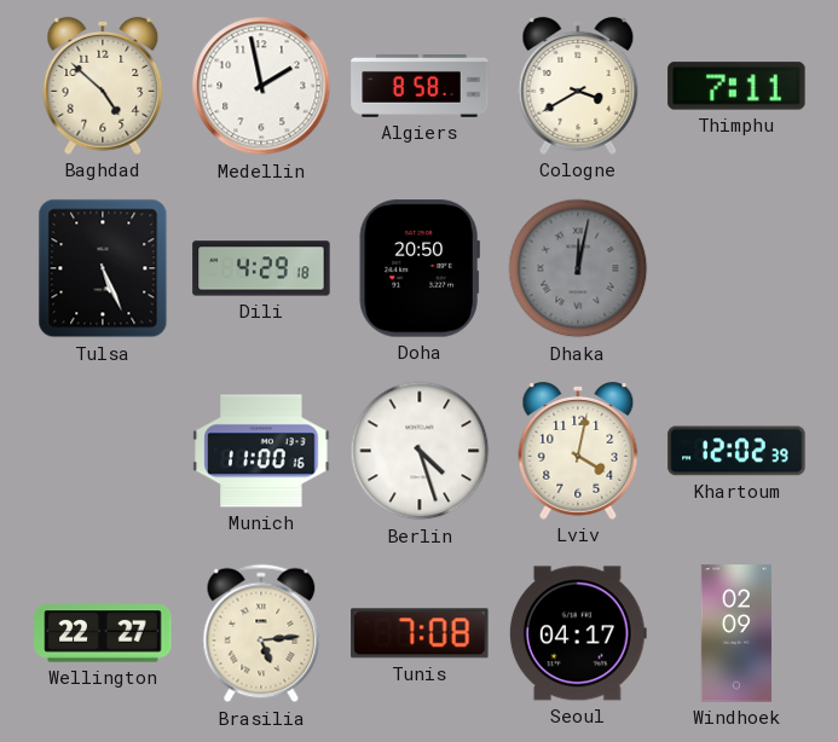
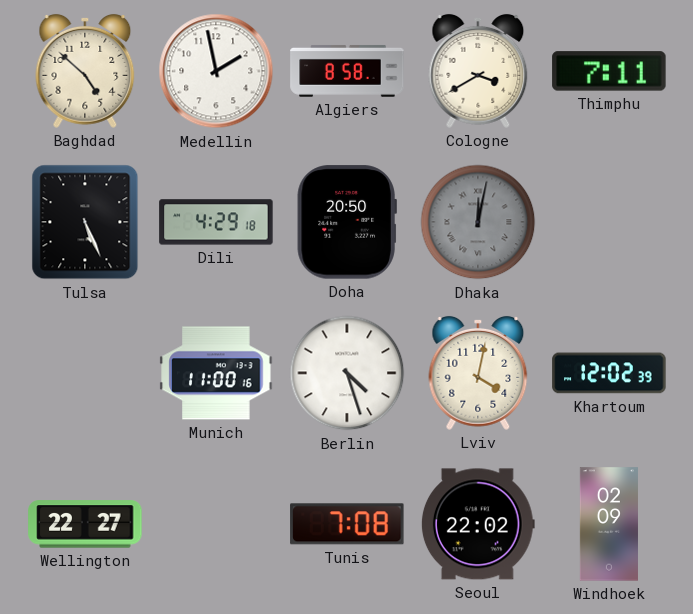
Brasilia: 5:14 -> none (261, 633)
Seoul: 04:17 -> 22:02 (478, 524)
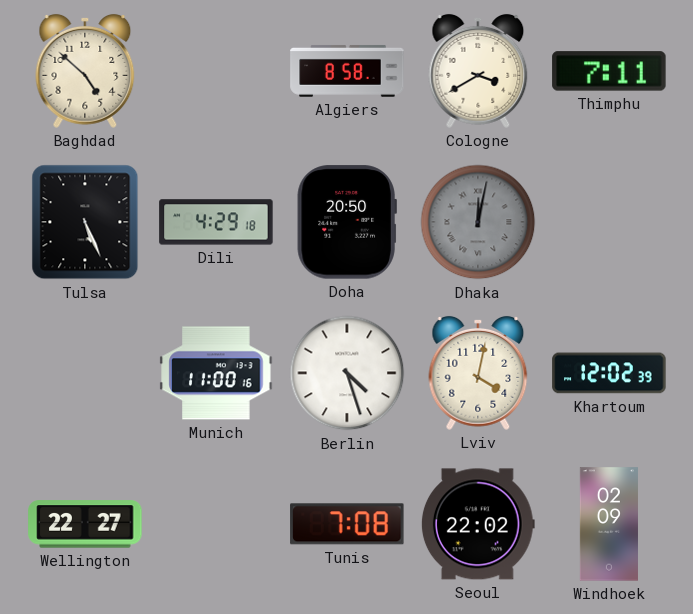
Medellin: 1:58 -> none (216, 71)
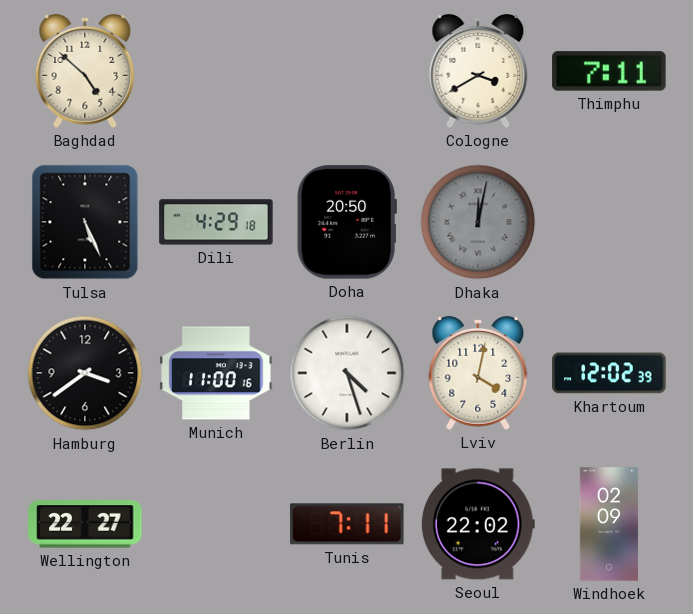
Algiers: 8:58 -> none (347, 71)
Hamburg: none -> 3:39 (85, 373)
Tunis: 7:08 -> 7:11 (347, 524)
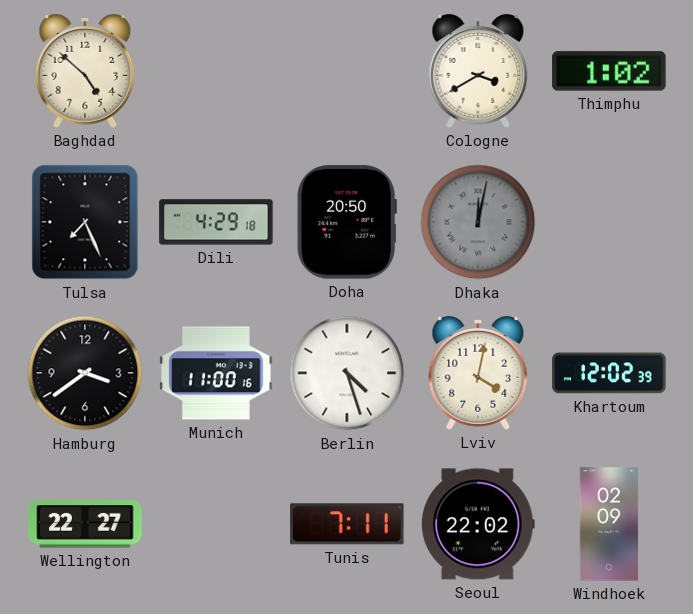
Thimphu: 7:11 -> 1:02 (609, 71)
Tulsa: 5:26 -> 7:26 (85, 222)
